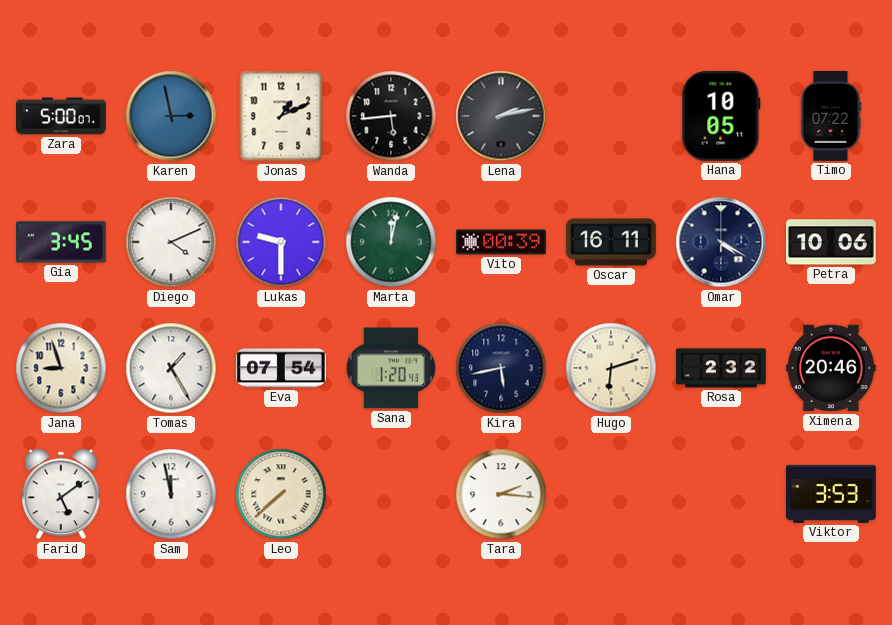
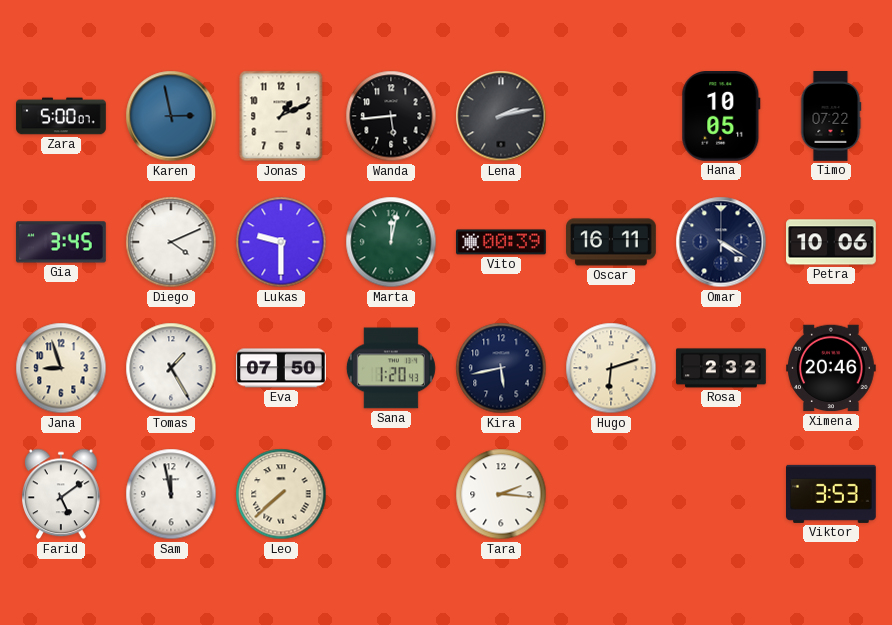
Eva: 07:54 -> 07:50 (282, 368)
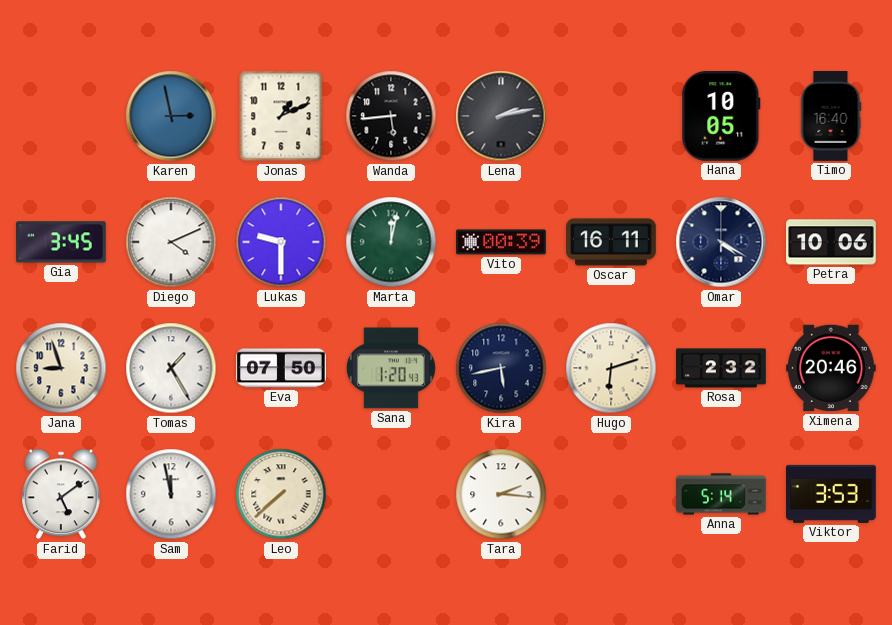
Zara: 5:00 -> none (61, 116)
Timo: 07:22 -> 16:40 (831, 116)
Anna: none -> 5:14 (722, 494)
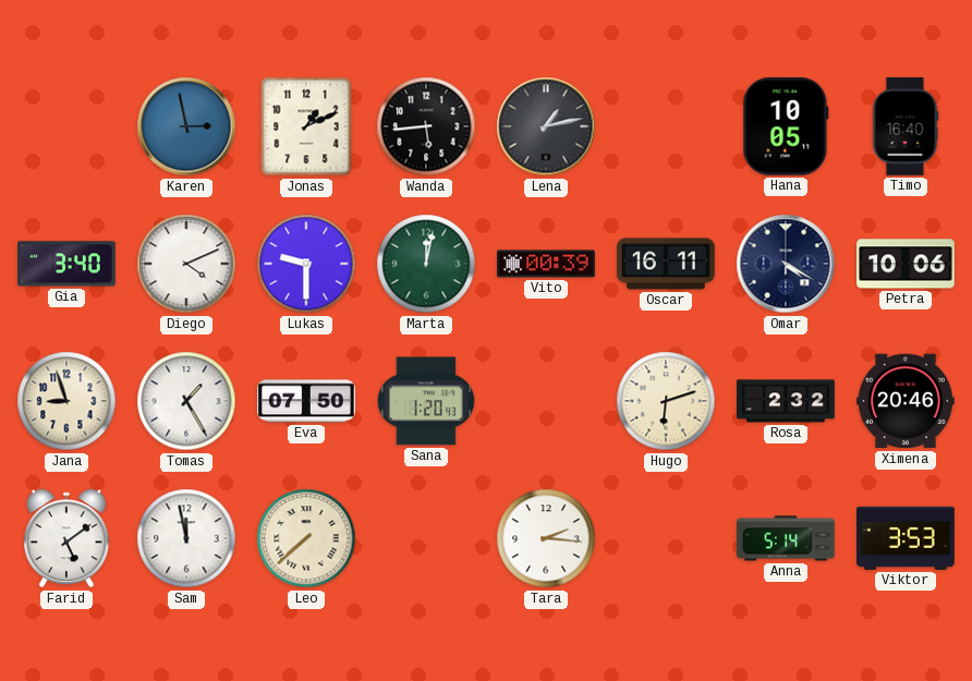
Lena: 2:13 -> 1:13 (546, 126)
Gia: 3:45 -> 3:40 (66, 264)
Kira: 5:43 -> none (501, 368)
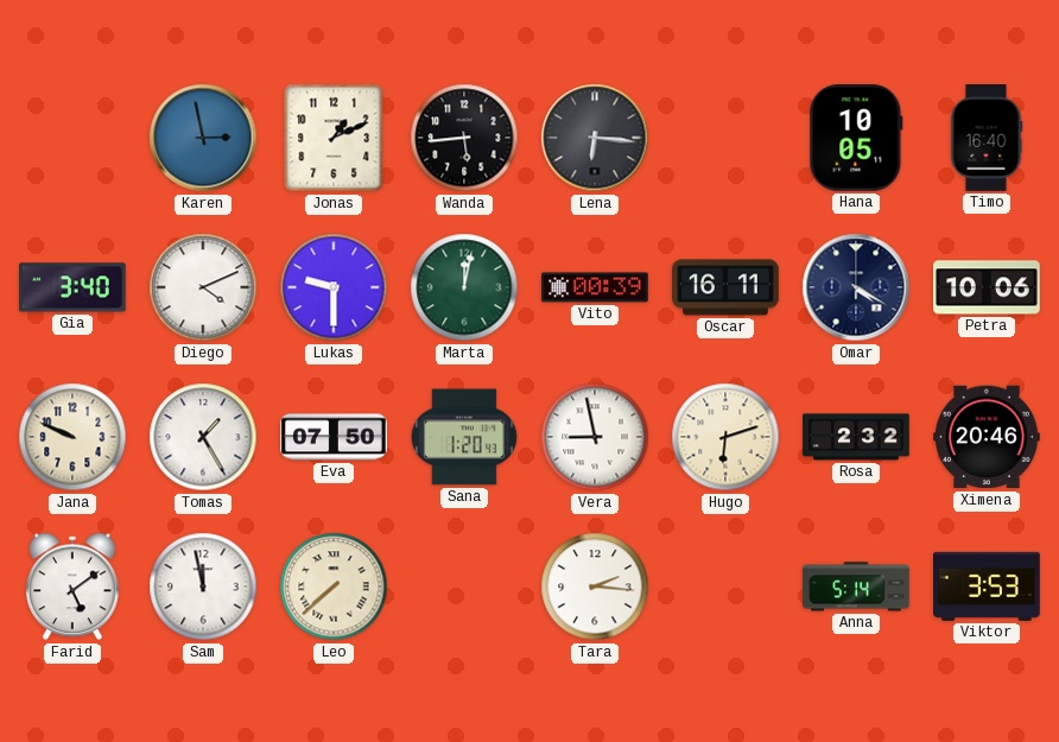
Lena: 1:13 -> 6:16 (595, 138)
Jana: 8:57 -> 9:49 (72, 437)
Vera: none -> 8:58 (595, 437)
